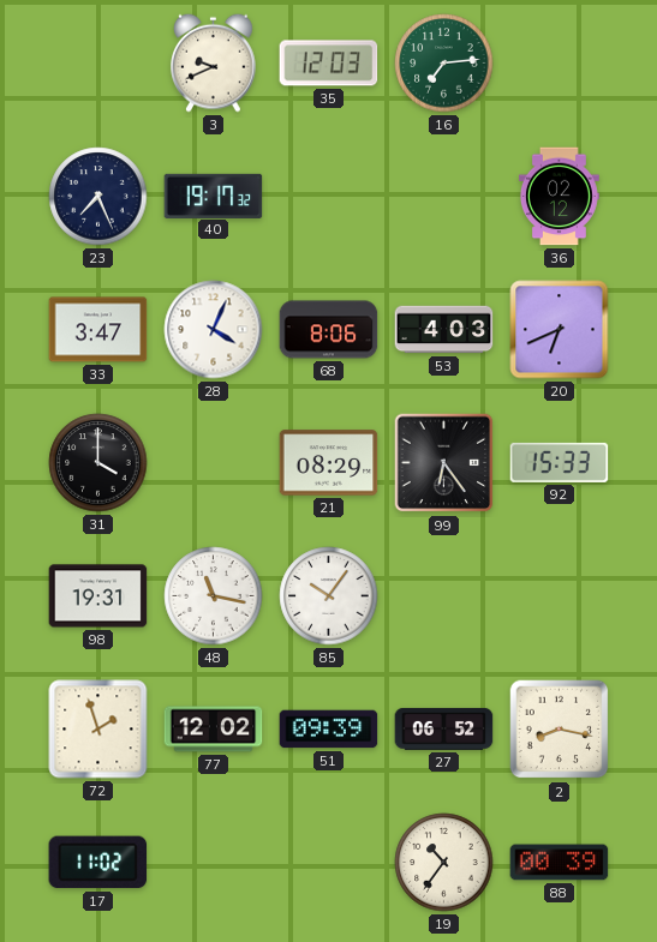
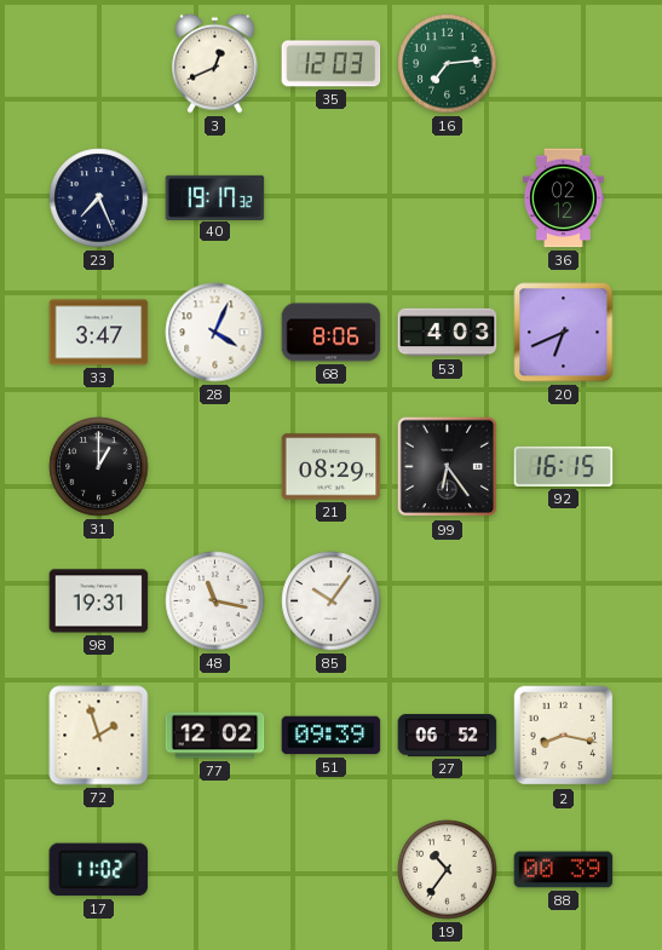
3: 9:41 -> 12:41 (215, 63)
31: 4:00 -> 1:00 (99, 467)
92: 15:33 -> 16:15 (564, 466)
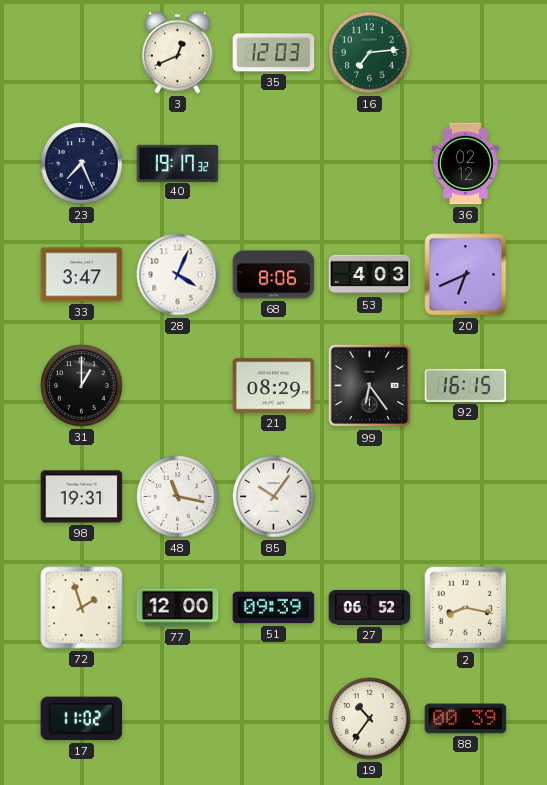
77: 12:02 -> 12:00 (178, 608)
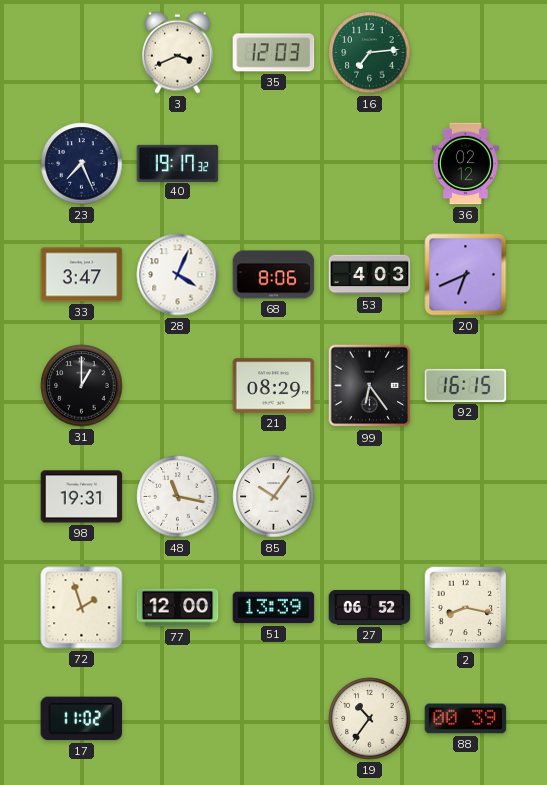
3: 12:41 -> 3:41 (178, 52)
51: 09:39 -> 13:39 (274, 608)
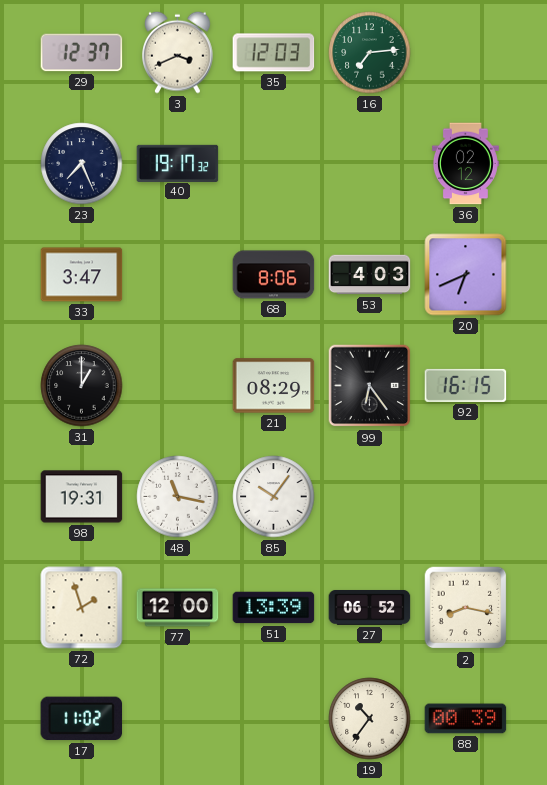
29: none -> 12:37 (82, 53)
28: 4:04 -> none (178, 275)
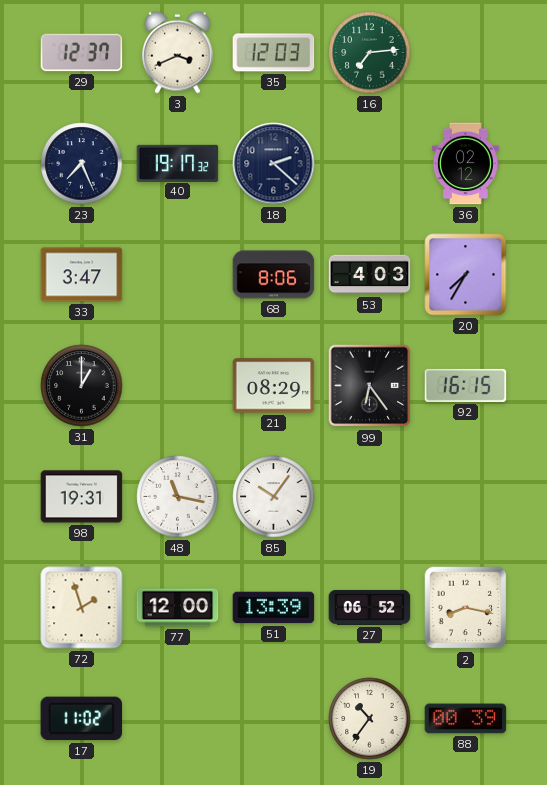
18: none -> 2:22 (274, 164)
20: 6:41 -> 7:35 (466, 275)
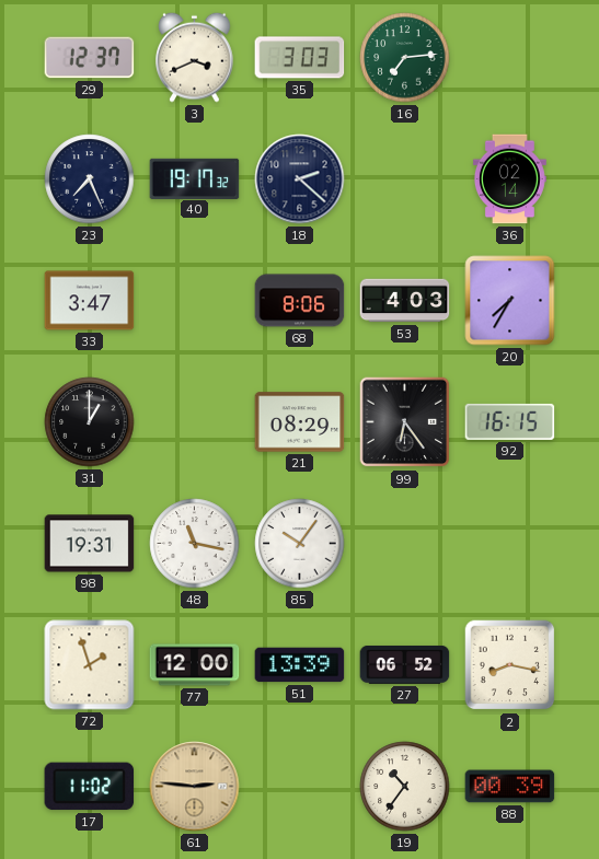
35: 12:03 -> 3:03 (300, 58)
36: 02:12 -> 02:14 (509, 179)
61: none -> 2:46 (195, 787)
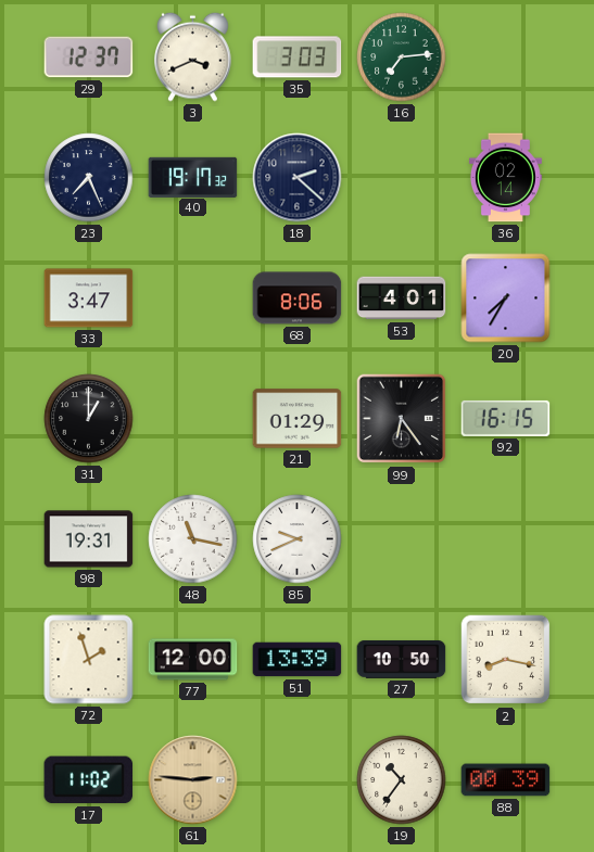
53: 4:03 -> 4:01 (402, 298)
21: 08:29 -> 01:29 (298, 419)
85: 10:06 -> 9:41 (298, 539)
27: 06:52 -> 10:50 (402, 659)
